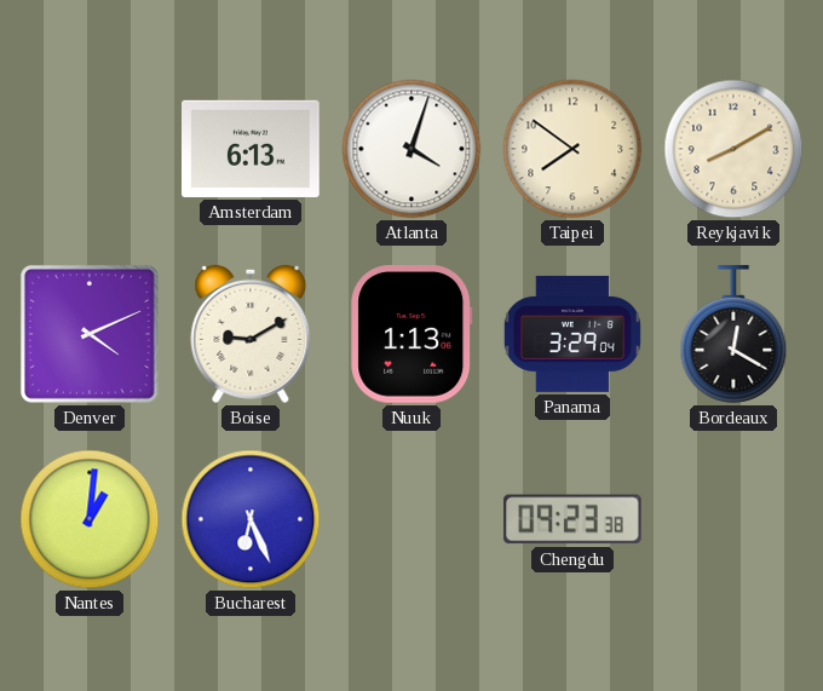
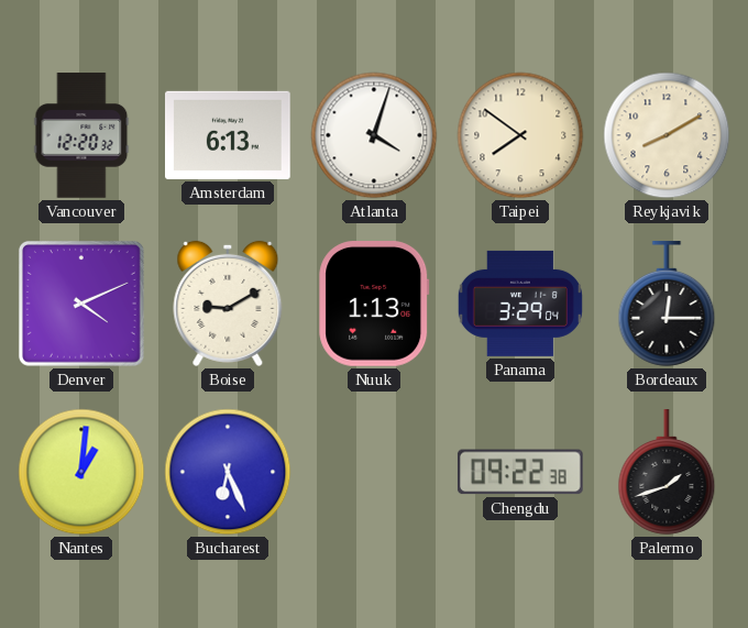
Vancouver: none -> 12:20 (81, 135)
Bordeaux: 12:20 -> 12:15 (667, 304)
Chengdu: 09:23 -> 09:22 (520, 472)
Palermo: none -> 1:42 (667, 472)
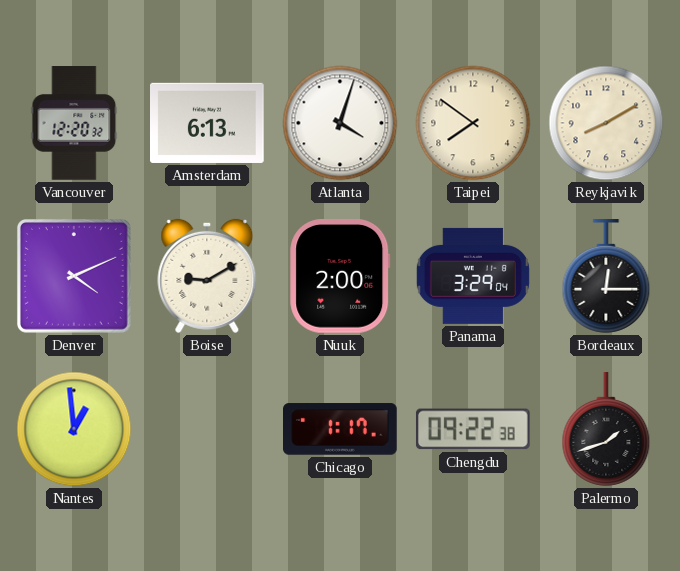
Nuuk: 1:13 -> 2:00 (340, 277)
Nantes: 1:01 -> 12:59 (74, 429)
Bucharest: 6:26 -> none (228, 472)
Chicago: none -> 1:17 (341, 429)
